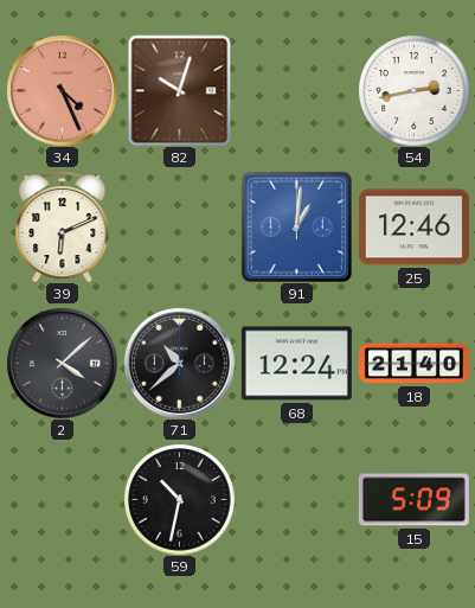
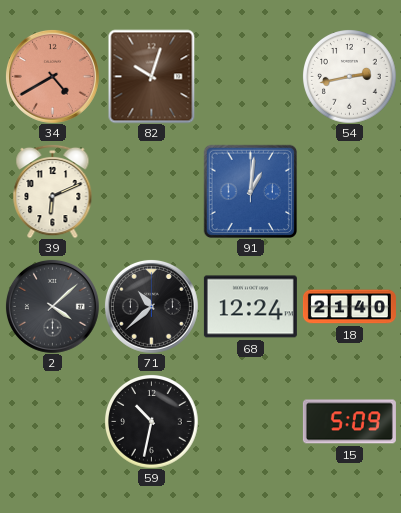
34: 4:26 -> 4:40 (52, 76)
25: 12:46 -> none (413, 228)
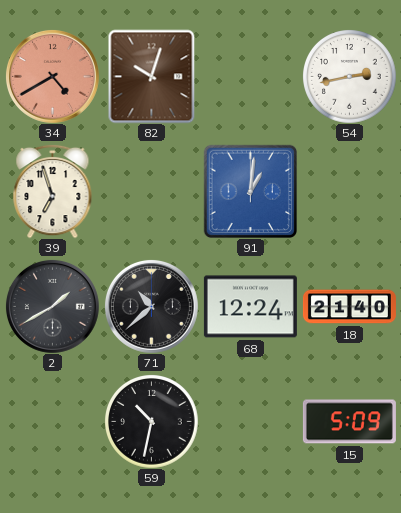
39: 6:11 -> 6:57 (53, 191)
2: 4:08 -> 1:40 (52, 306)
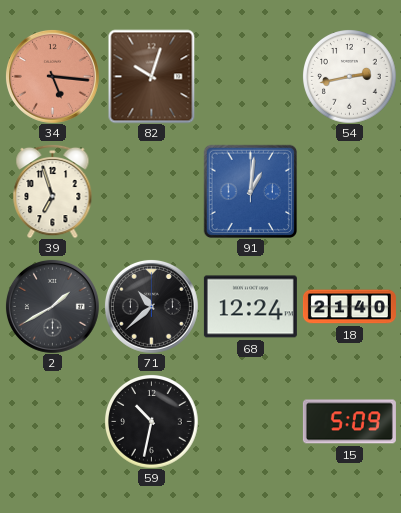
34: 4:40 -> 5:16 (52, 76)
